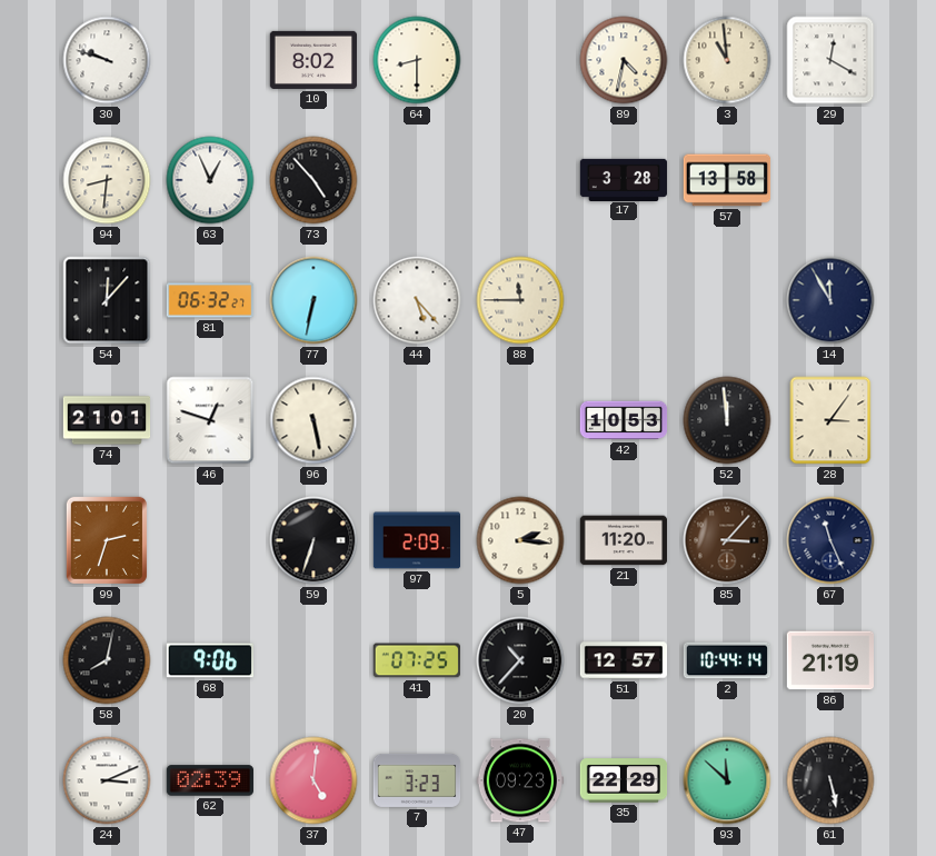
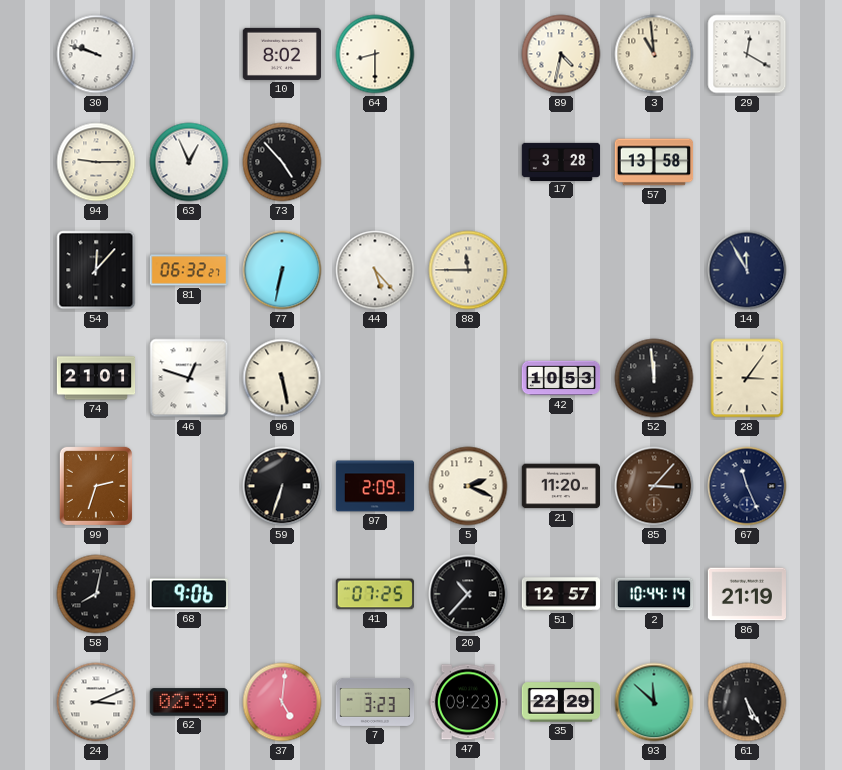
94: 8:31 -> 9:15 (96, 162)
5: 2:16 -> 2:19 (468, 486)
61: 5:28 -> 5:25 (747, 702)
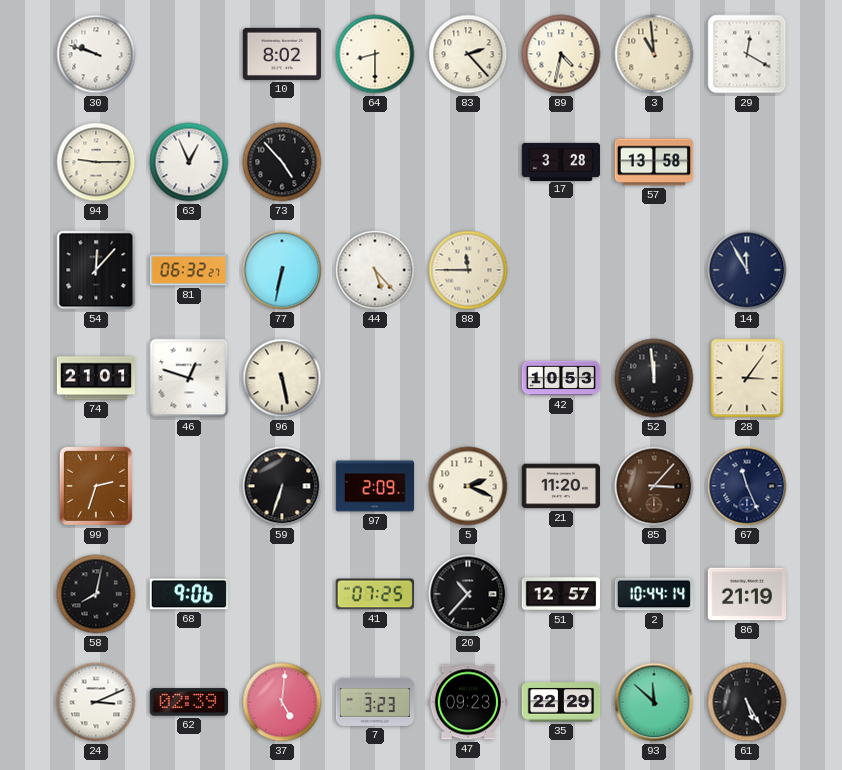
83: none -> 2:23 (468, 54)
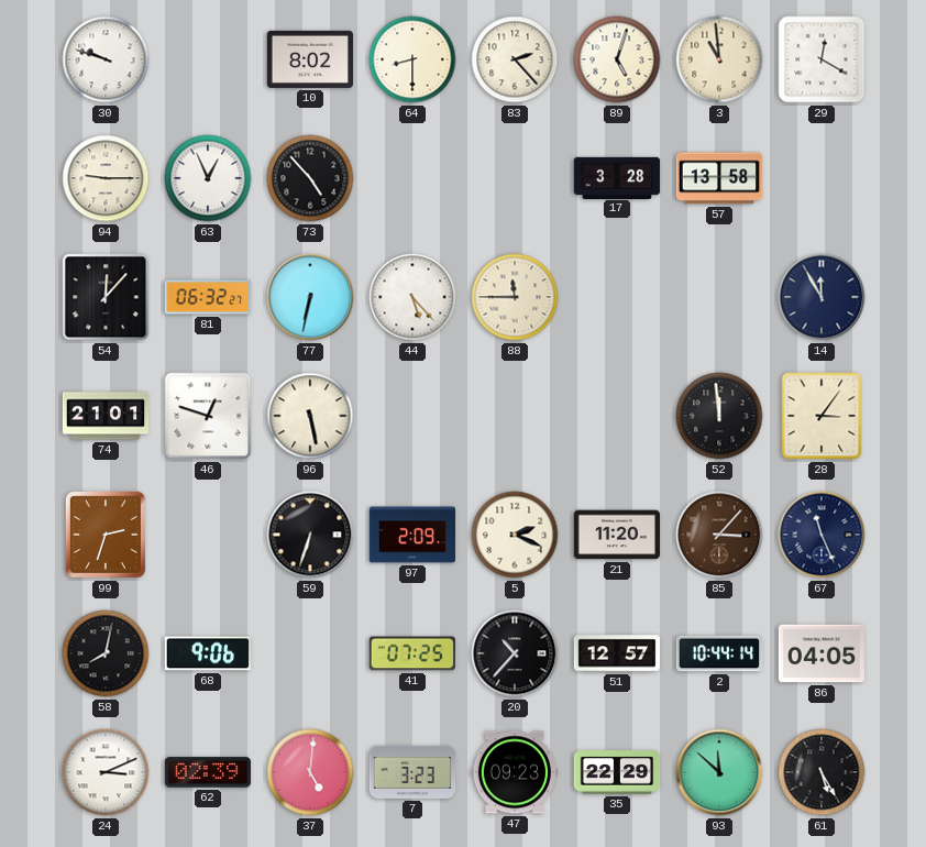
89: 4:32 -> 5:03 (617, 59)
42: 10:53 -> none (561, 378)
86: 21:19 -> 04:05 (820, 653)
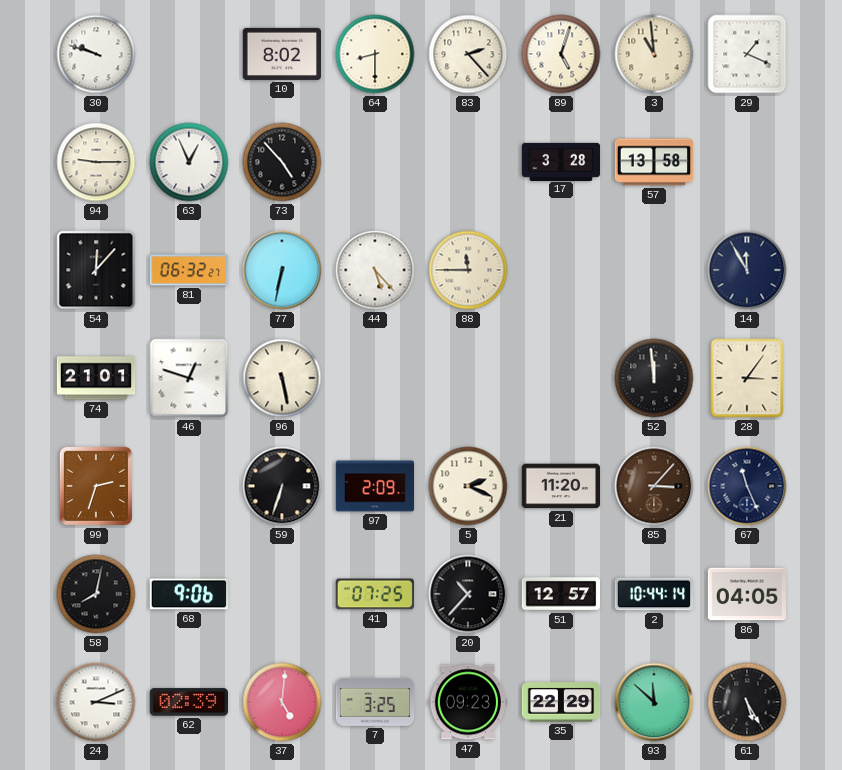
29: 12:20 -> 1:19 (747, 54)
7: 3:23 -> 3:25 (375, 702)
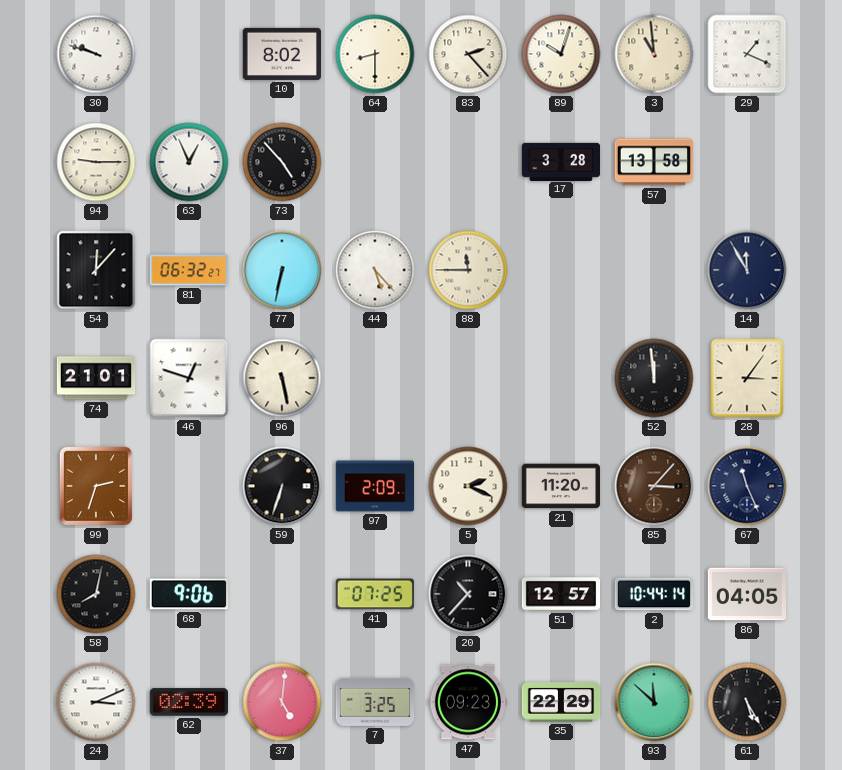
89: 5:03 -> 10:03 (561, 54)
